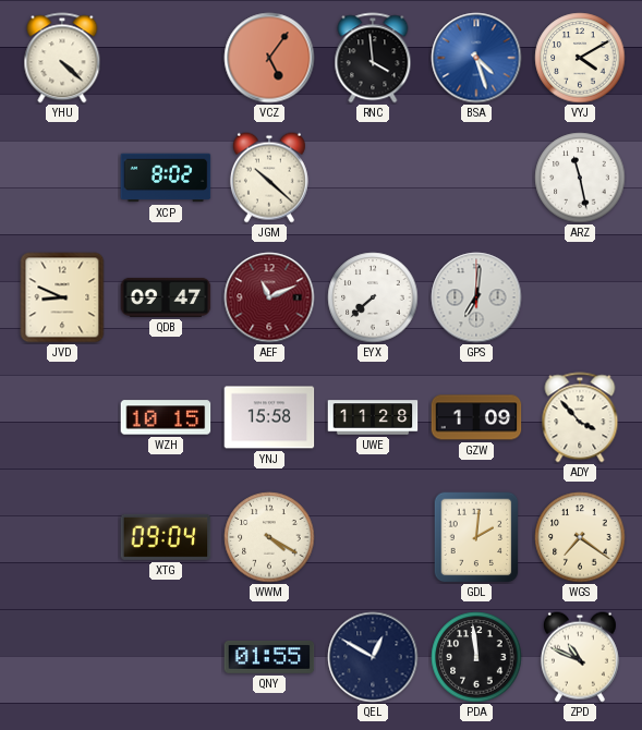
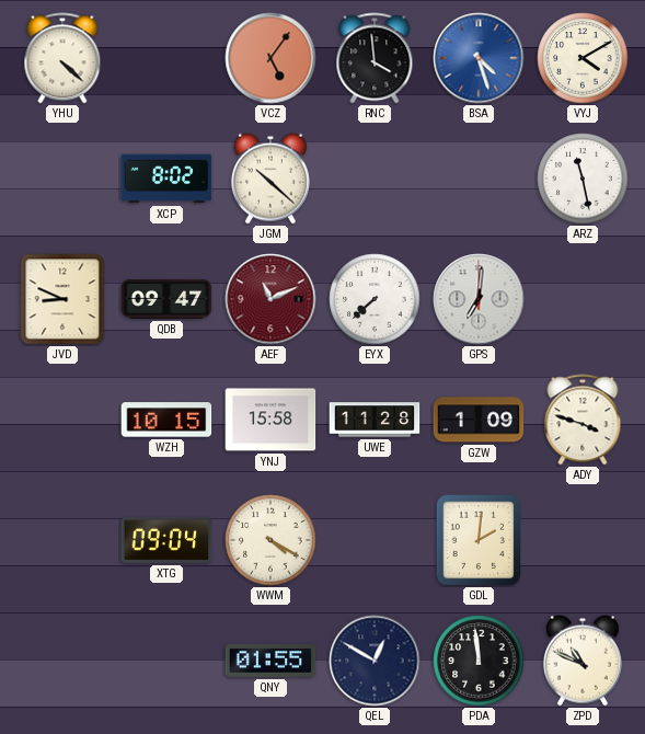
ADY: 3:53 -> 3:48 (583, 420)
WGS: 7:21 -> none (580, 537)
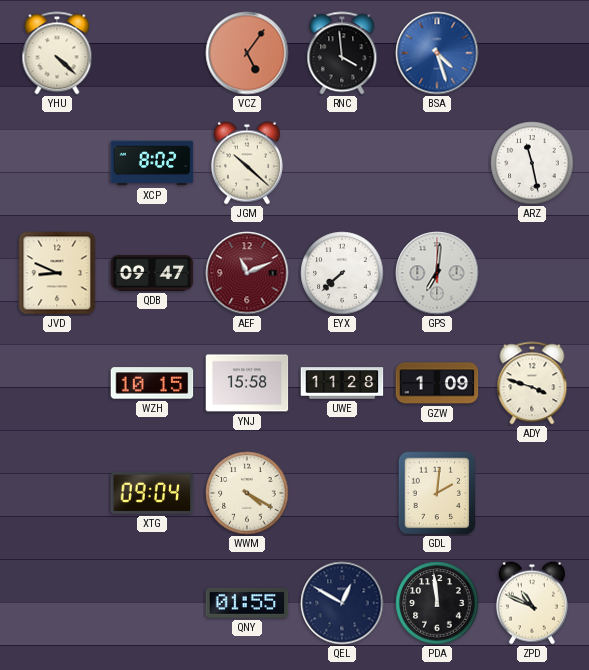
VYJ: 4:10 -> none (583, 58)
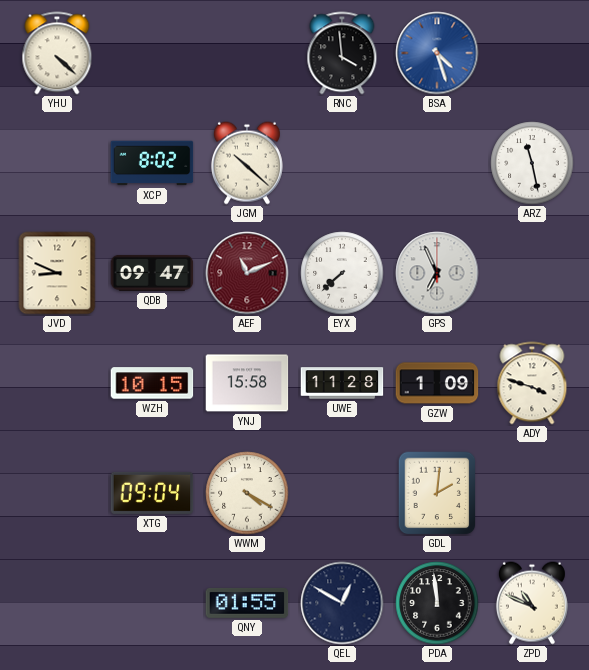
VCZ: 5:06 -> none (247, 53)
GPS: 7:01 -> 6:56 (437, 273)
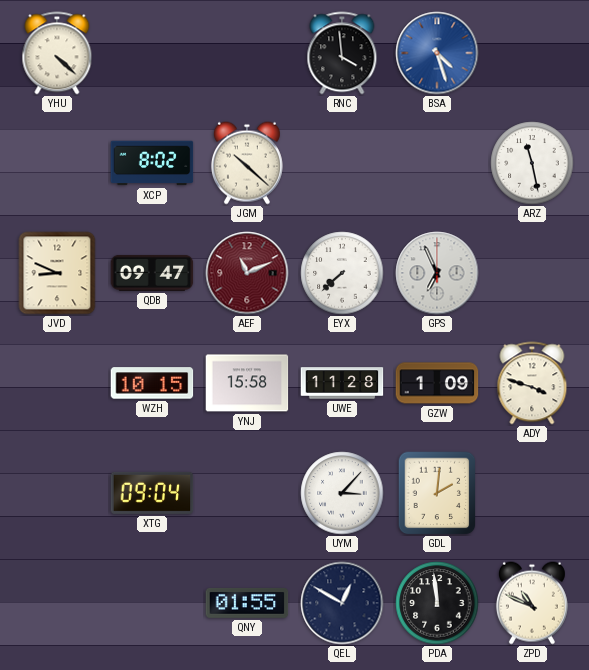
WWM: 4:20 -> none (247, 493)
UYM: none -> 3:07 (342, 493)
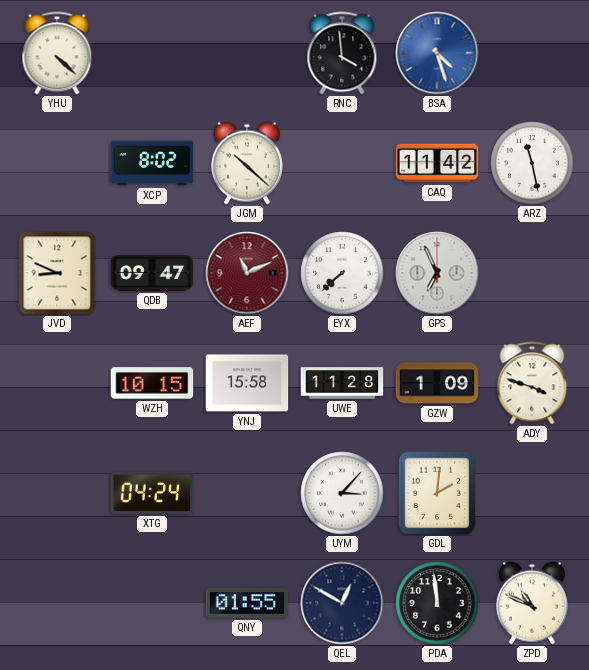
CAQ: none -> 11:42 (437, 163)
XTG: 09:04 -> 04:24 (152, 493)
